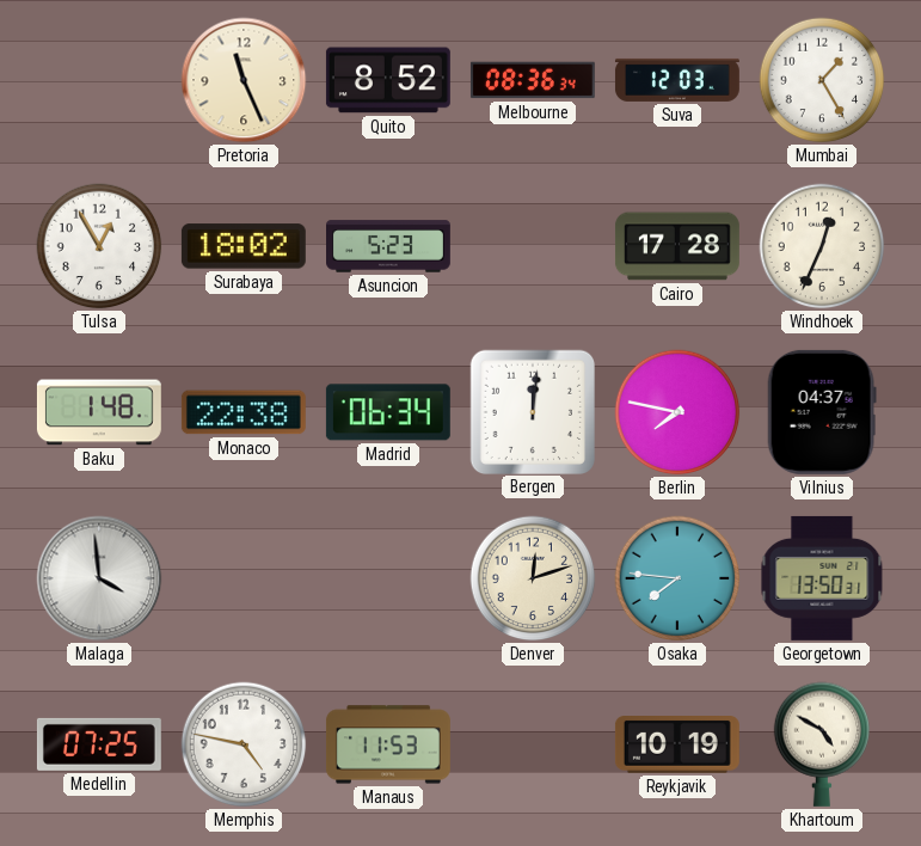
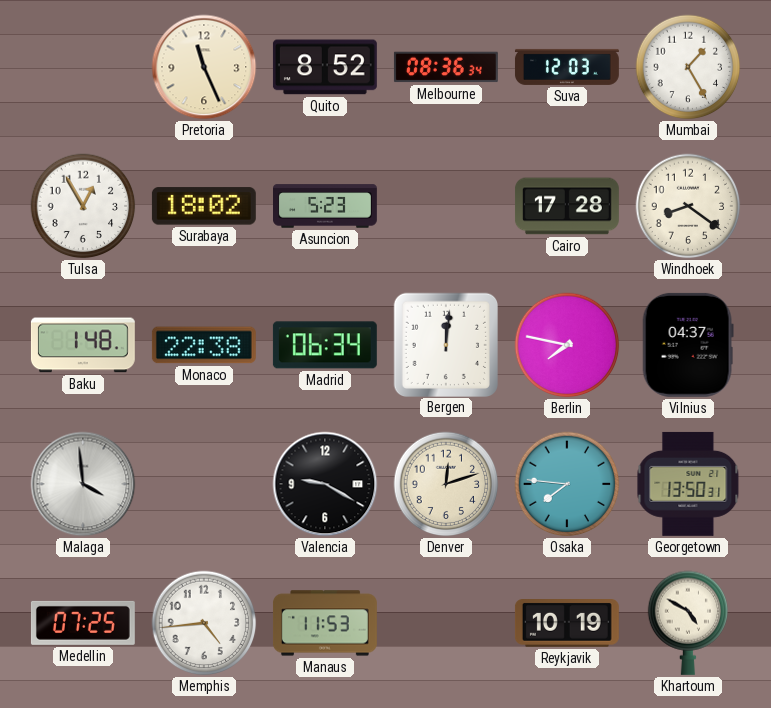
Windhoek: 12:34 -> 8:21 (688, 206)
Valencia: none -> 9:20 (325, 484)
Memphis: 4:47 -> 4:44 (204, 623)
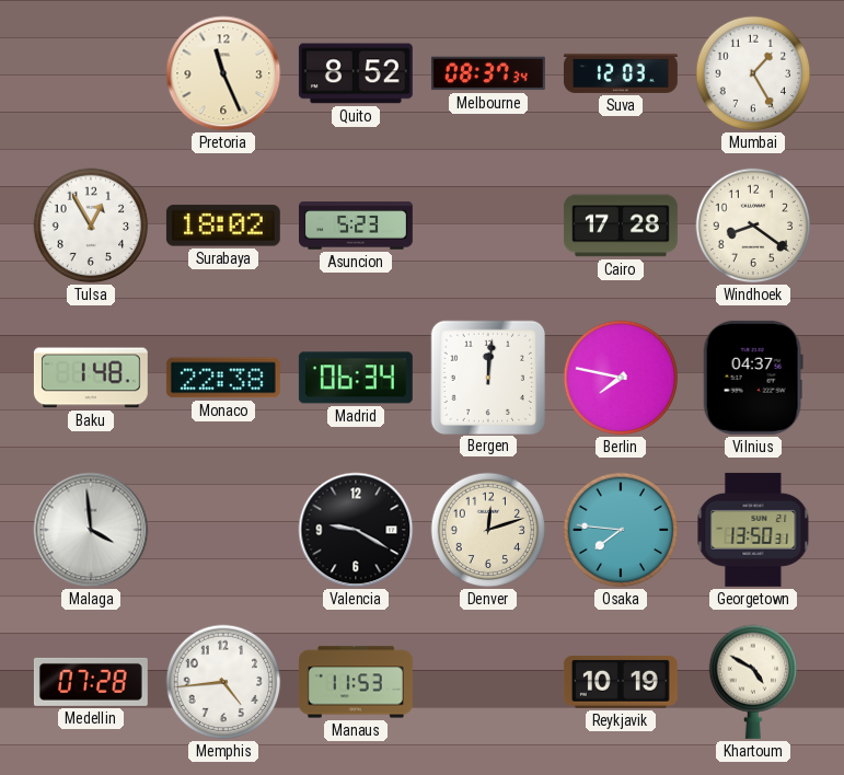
Melbourne: 08:36 -> 08:37 (488, 73)
Medellin: 07:25 -> 07:28 (91, 682)
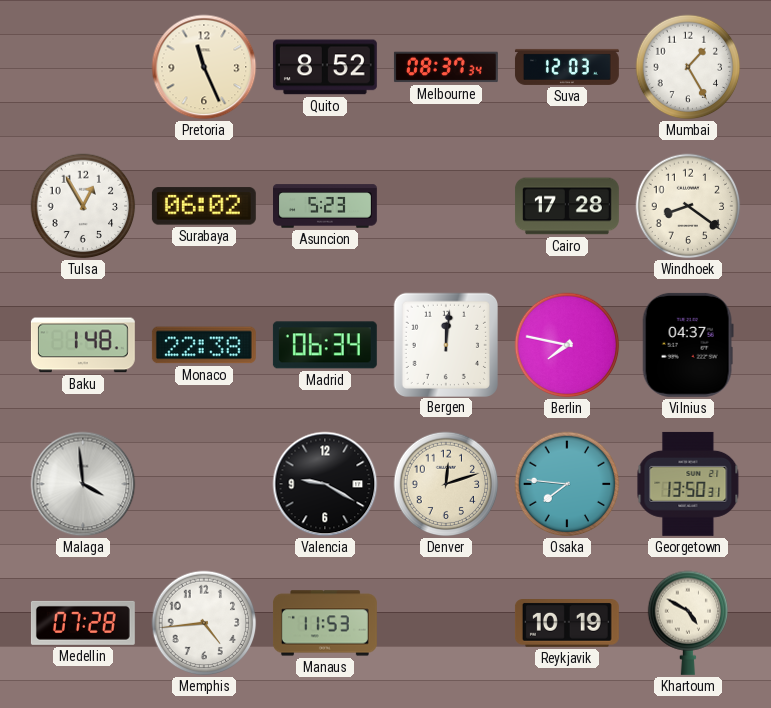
Surabaya: 18:02 -> 06:02 (204, 206)
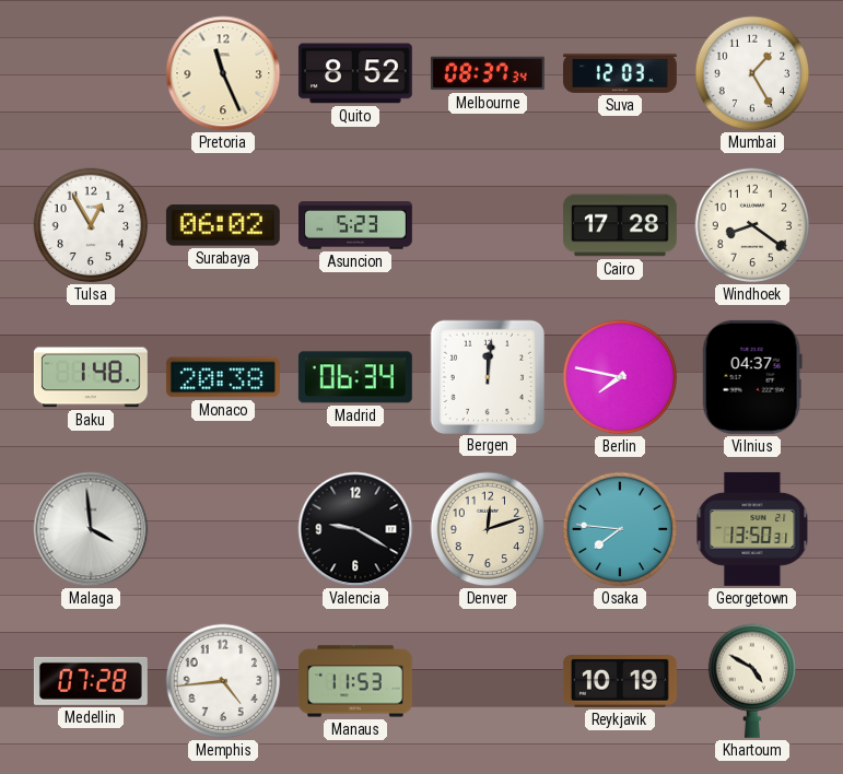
Monaco: 22:38 -> 20:38 (223, 377)
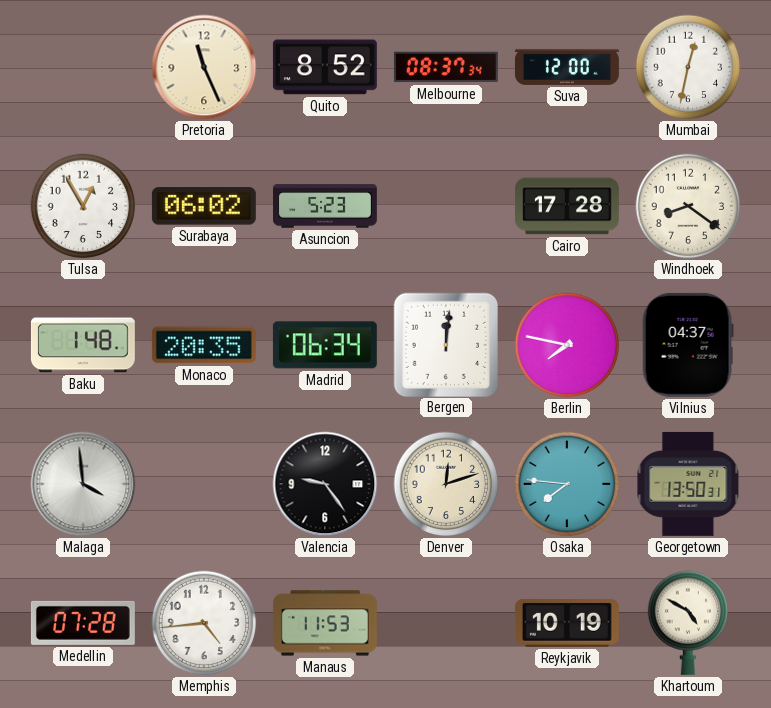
Suva: 12:03 -> 12:00 (567, 67)
Mumbai: 1:25 -> 12:32 (688, 67)
Monaco: 20:38 -> 20:35 (204, 345)
Valencia: 9:20 -> 9:24 (325, 484)
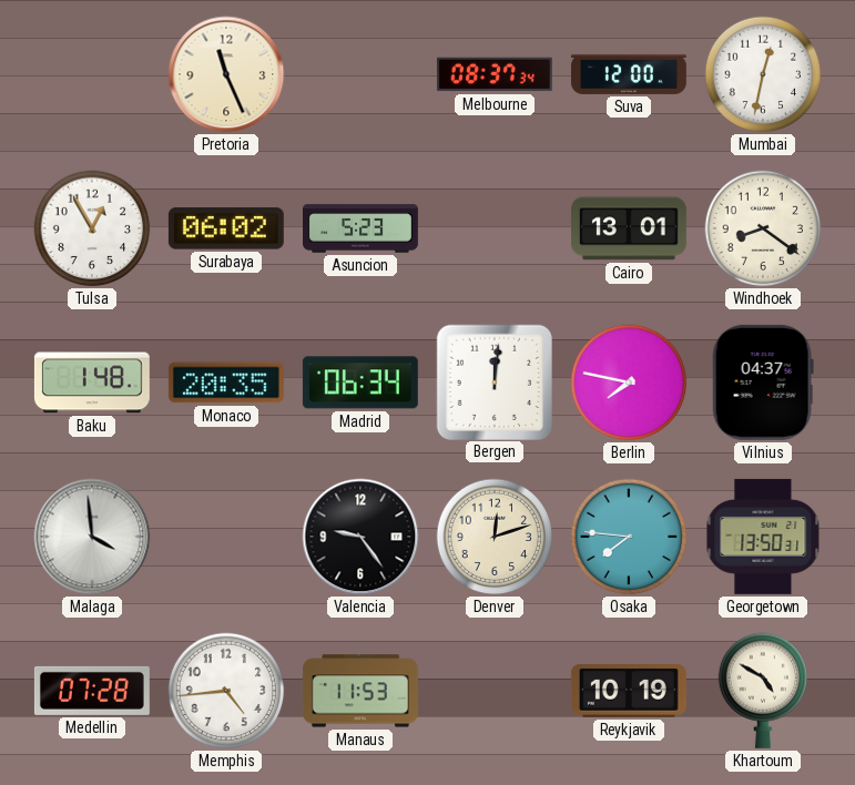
Quito: 8:52 -> none (325, 67)
Cairo: 17:28 -> 13:01 (629, 228)
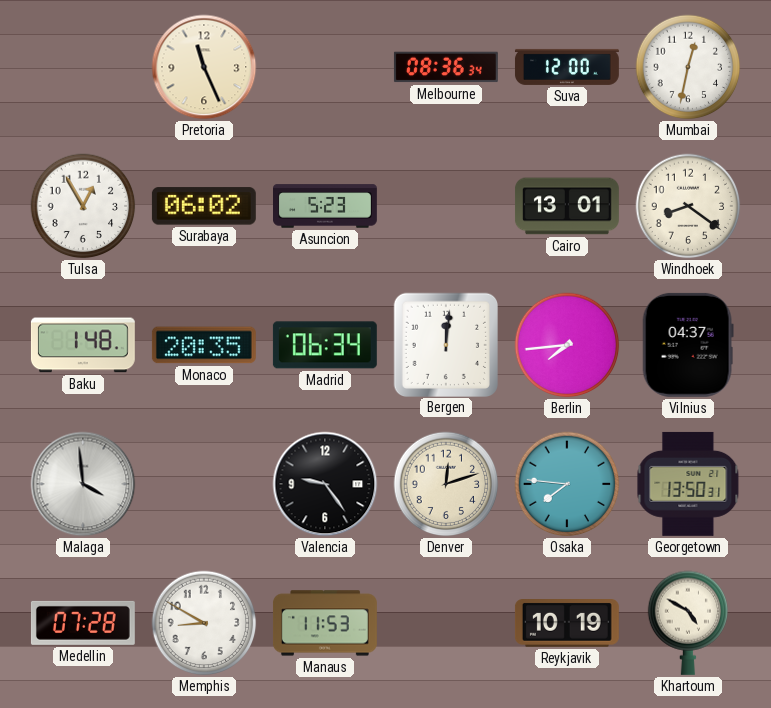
Melbourne: 08:37 -> 08:36 (446, 67)
Berlin: 7:47 -> 7:44 (567, 345)
Memphis: 4:44 -> 8:50 (204, 623)
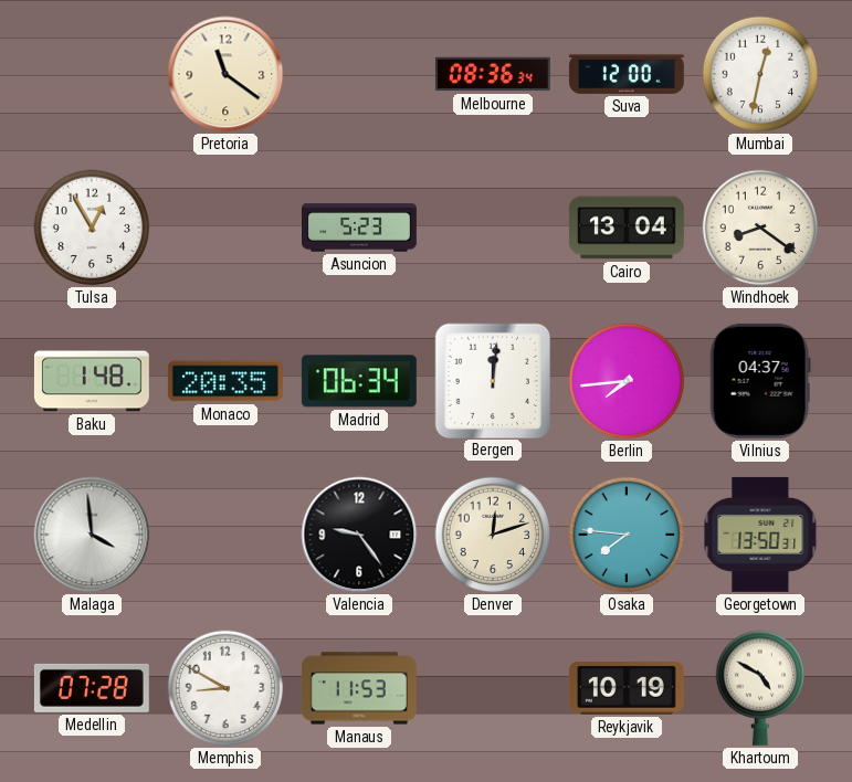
Pretoria: 11:26 -> 11:21 (225, 74)
Surabaya: 06:02 -> none (204, 206)
Cairo: 13:01 -> 13:04 (627, 228)
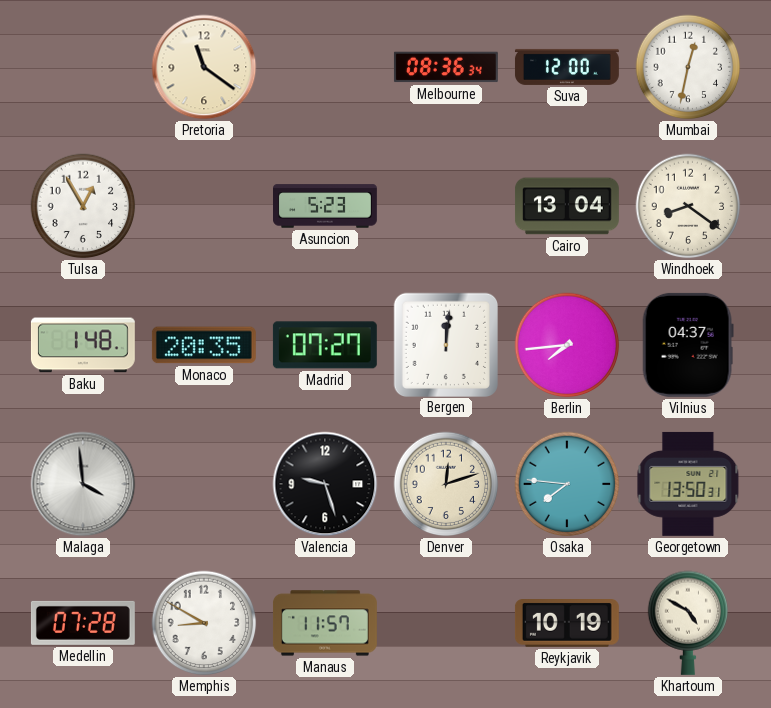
Madrid: 06:34 -> 07:27 (325, 345)
Valencia: 9:24 -> 9:27 (325, 484)
Manaus: 11:53 -> 11:57 (325, 623)
